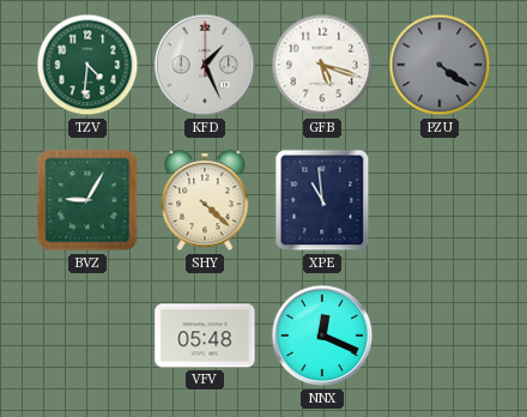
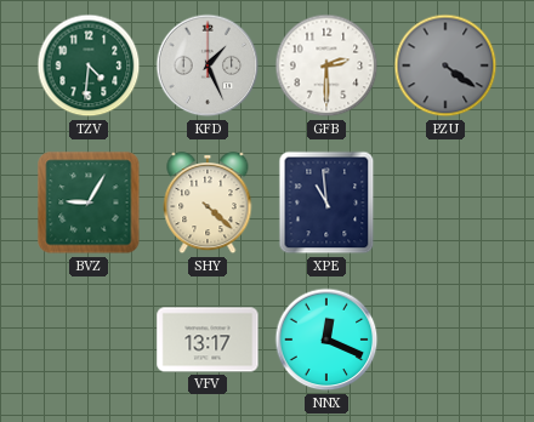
GFB: 5:18 -> 2:30 (326, 65)
VFV: 05:48 -> 13:17 (208, 340)
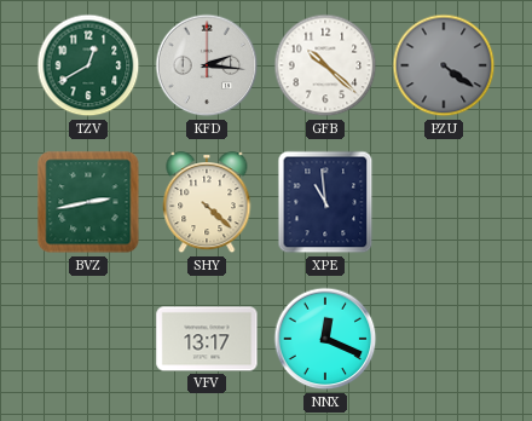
TZV: 4:31 -> 12:40 (88, 65)
KFD: 1:26 -> 2:16 (207, 65)
GFB: 2:30 -> 10:22 (325, 65)
BVZ: 9:05 -> 2:43 (88, 202)
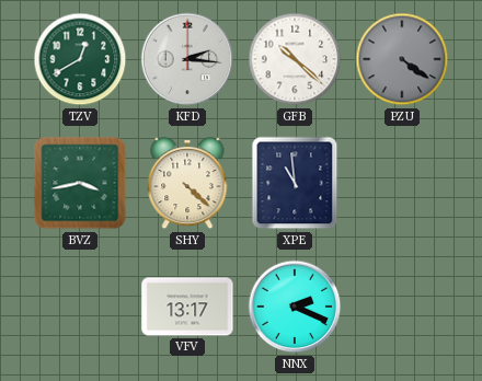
BVZ: 2:43 -> 3:43 (80, 183)
NNX: 12:19 -> 2:19 (295, 307)
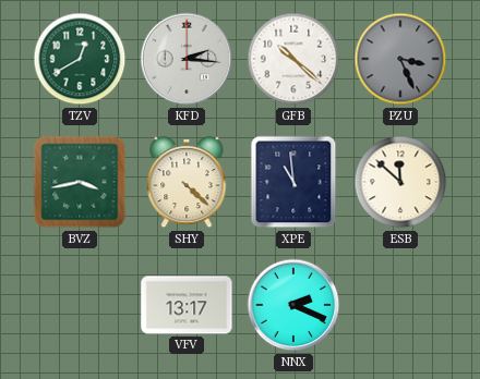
PZU: 4:21 -> 3:26 (400, 59)
ESB: none -> 11:52 (400, 182)
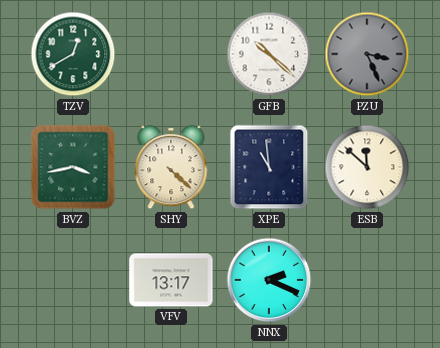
KFD: 2:16 -> none (187, 59)
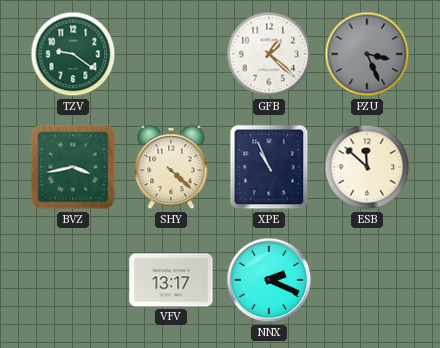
TZV: 12:40 -> 9:21 (73, 54)
GFB: 10:22 -> 1:22 (269, 54)
XPE: 10:59 -> 10:56 (269, 167)
